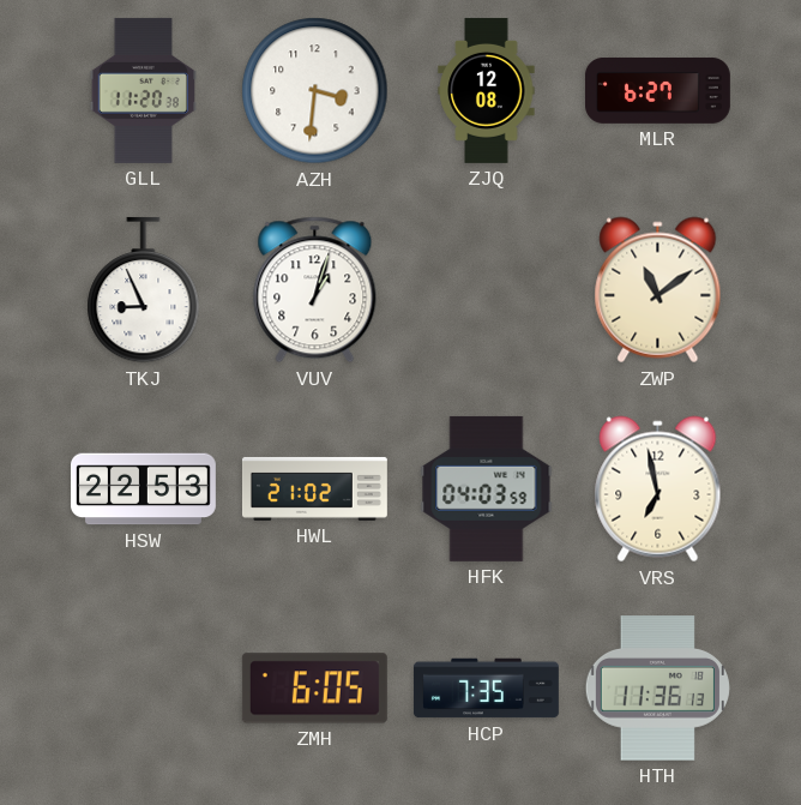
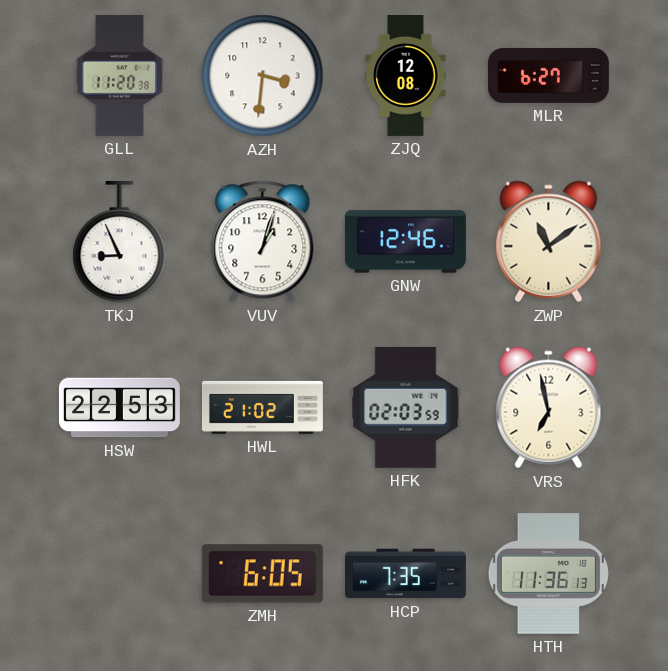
GNW: none -> 12:46 (405, 242)
HFK: 04:03 -> 02:03 (406, 407)
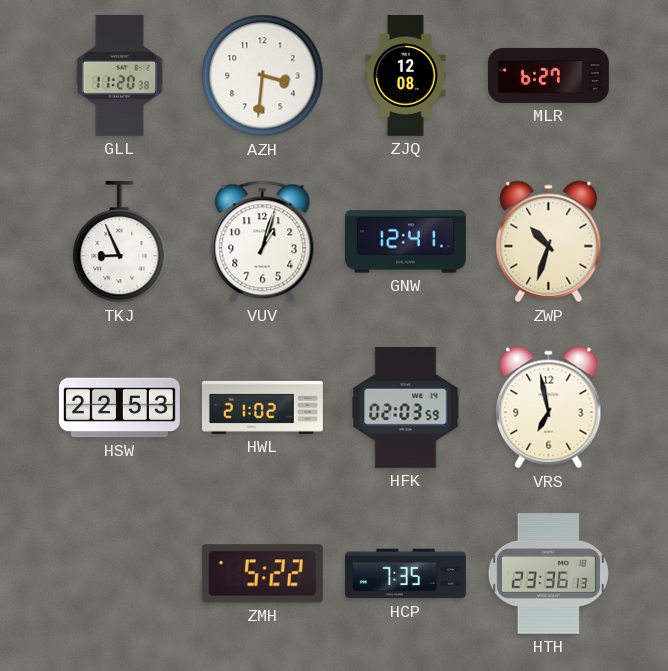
GNW: 12:46 -> 12:41 (405, 242)
ZWP: 11:09 -> 10:33 (549, 242)
ZMH: 6:05 -> 5:22 (262, 574)
HTH: 11:36 -> 23:36 (548, 574)
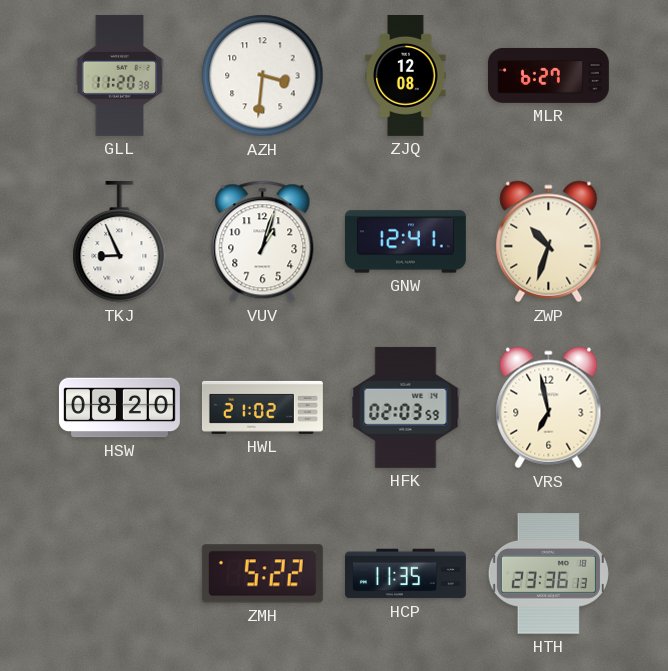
HSW: 22:53 -> 08:20 (119, 408)
HCP: 7:35 -> 11:35 (405, 574)
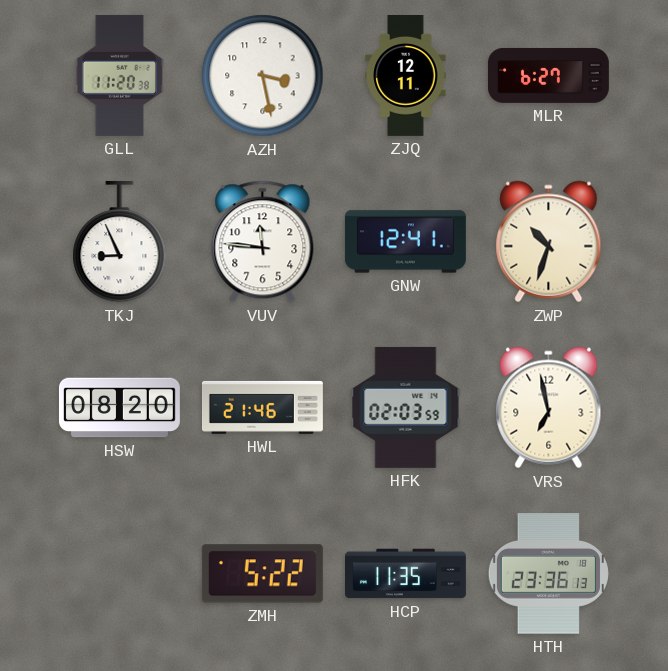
AZH: 3:31 -> 3:28 (263, 76)
ZJQ: 12:08 -> 12:11 (406, 75)
VUV: 1:03 -> 11:46 (263, 242)
HWL: 21:02 -> 21:46 (262, 407)
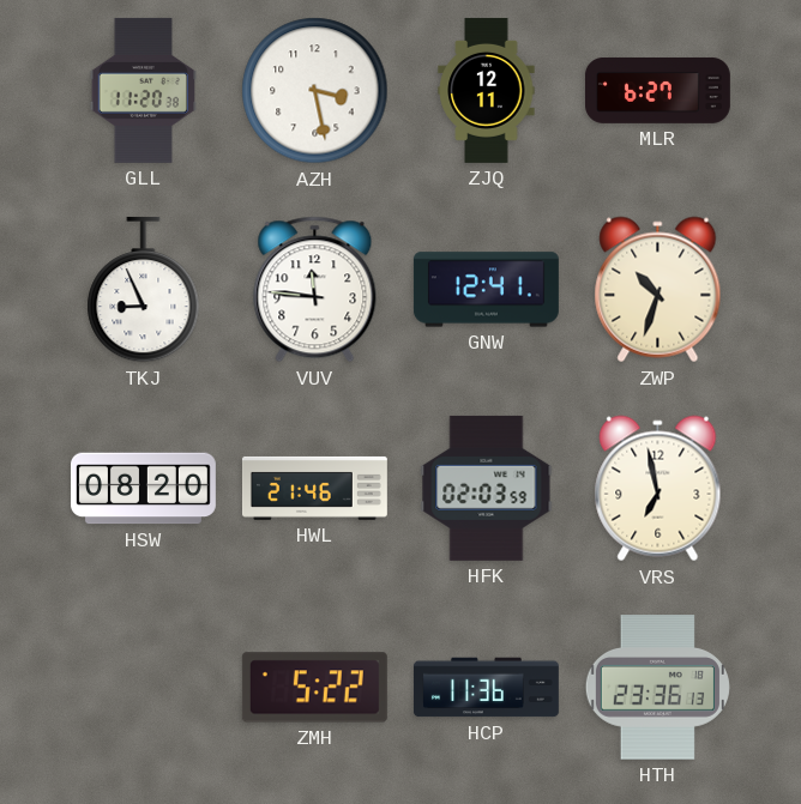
HCP: 11:35 -> 11:36 (486, 688)
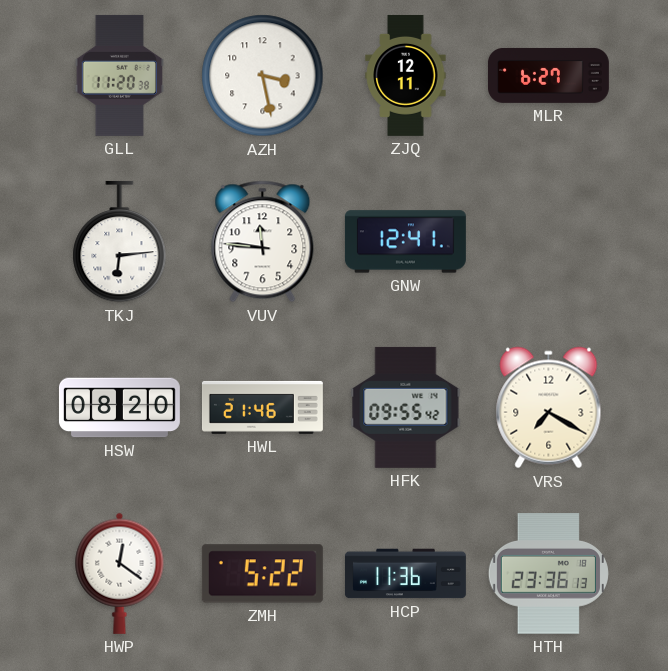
TKJ: 8:56 -> 6:14 (120, 242)
ZWP: 10:33 -> none (658, 290)
HFK: 02:03 -> 09:55 (406, 407)
VRS: 6:58 -> 7:20 (549, 408)
HWP: none -> 12:21 (120, 573)
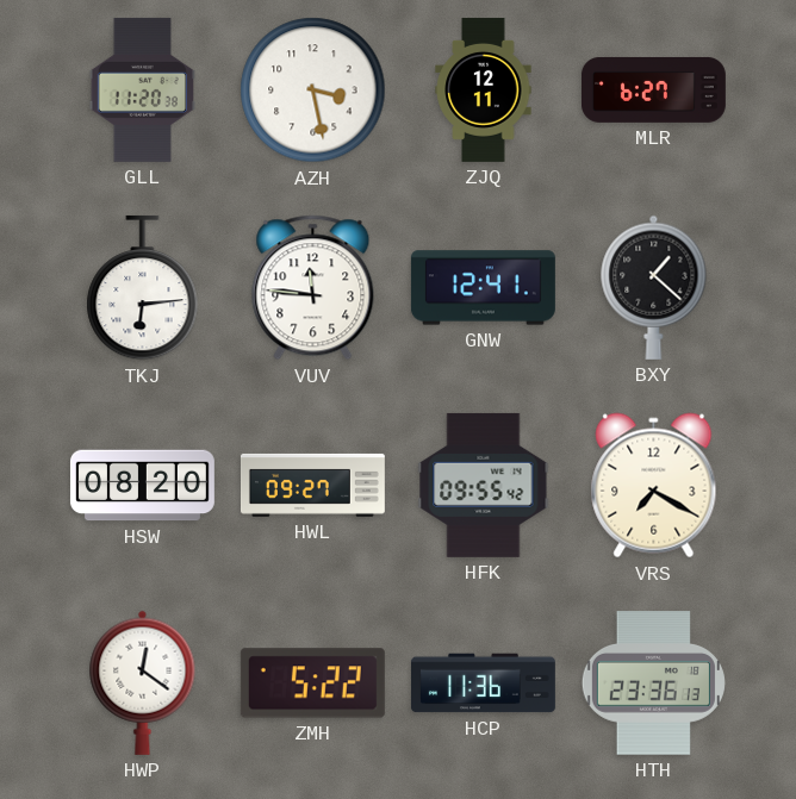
BXY: none -> 1:22 (654, 287)
HWL: 21:46 -> 09:27 (312, 485)
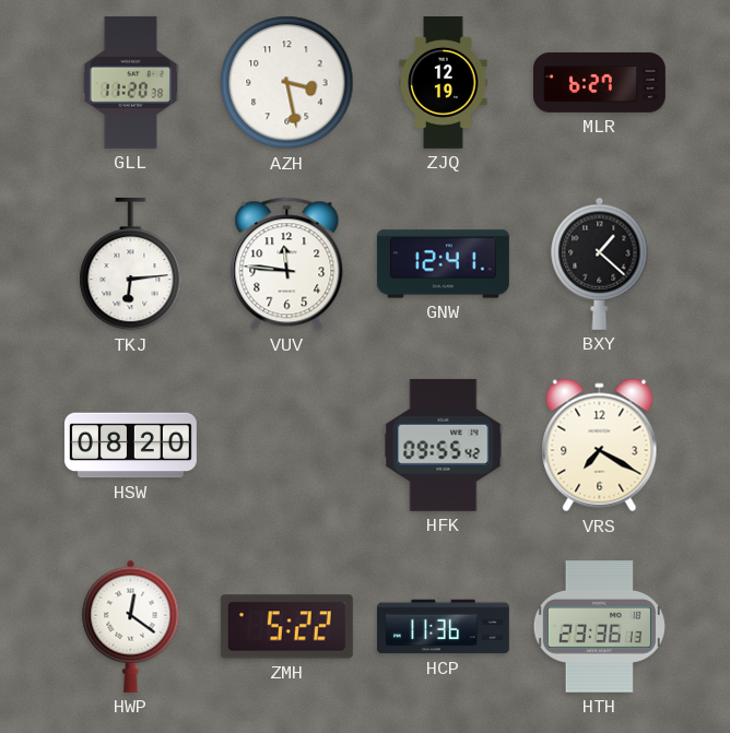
ZJQ: 12:11 -> 12:19 (444, 82)
HWL: 09:27 -> none (312, 485)
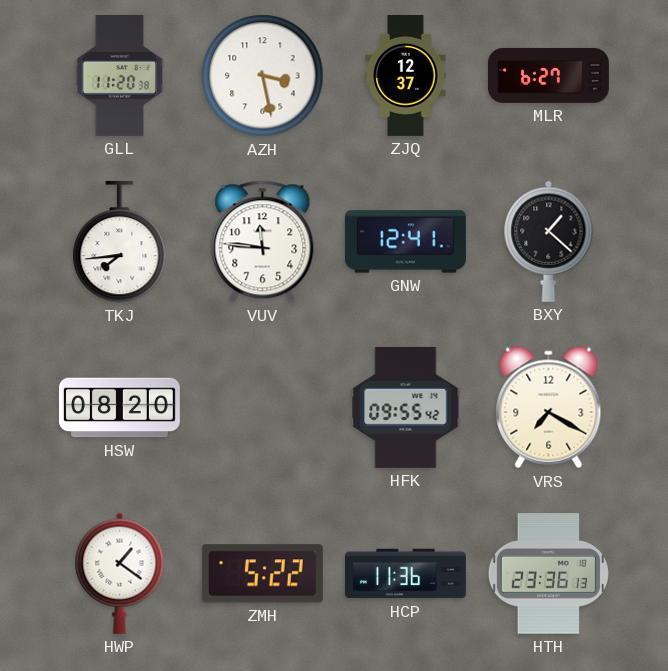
ZJQ: 12:19 -> 12:37 (406, 75)
TKJ: 6:14 -> 7:44 (120, 242)
HWP: 12:21 -> 1:21 (120, 573)
